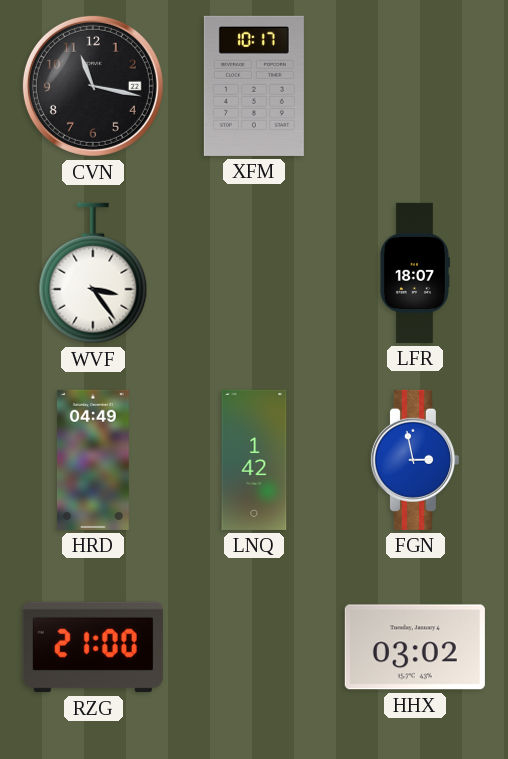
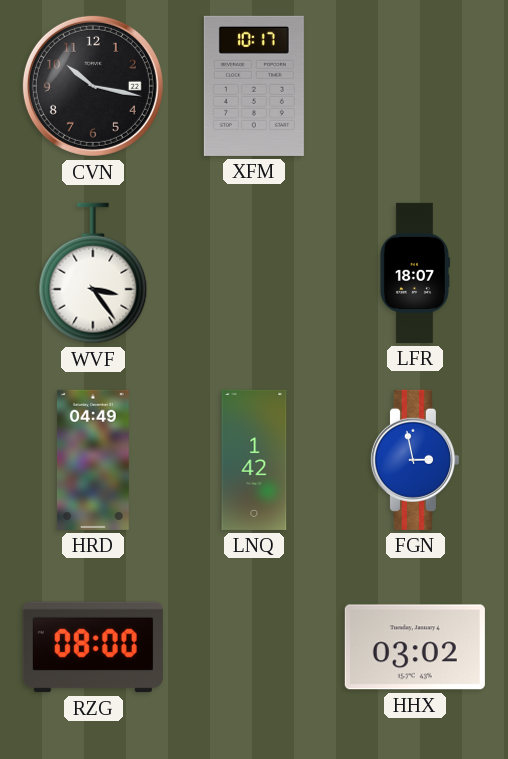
CVN: 11:17 -> 10:17 (93, 86)
RZG: 21:00 -> 08:00 (93, 647)
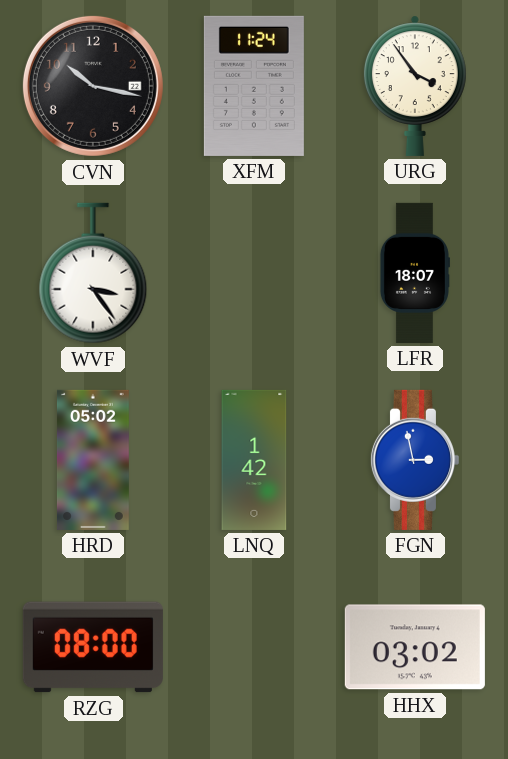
XFM: 10:17 -> 11:24 (254, 86)
URG: none -> 3:54 (415, 86)
HRD: 04:49 -> 05:02 (93, 460)
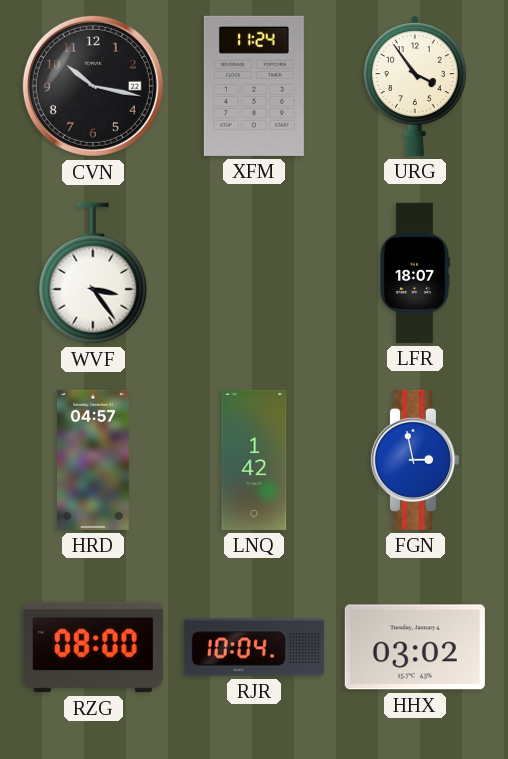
HRD: 05:02 -> 04:57 (93, 460)
RJR: none -> 10:04 (254, 647)
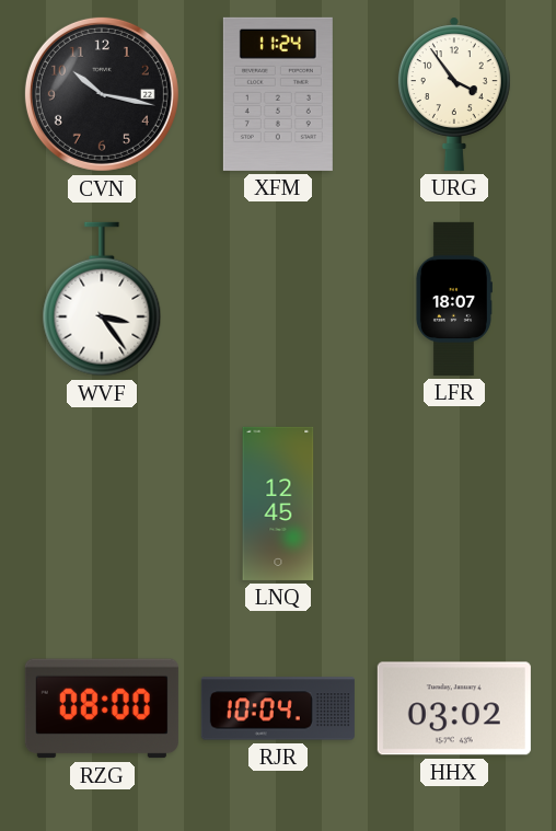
HRD: 04:57 -> none (93, 460)
LNQ: 1:42 -> 12:45 (278, 504)
FGN: 2:58 -> none (414, 460)
